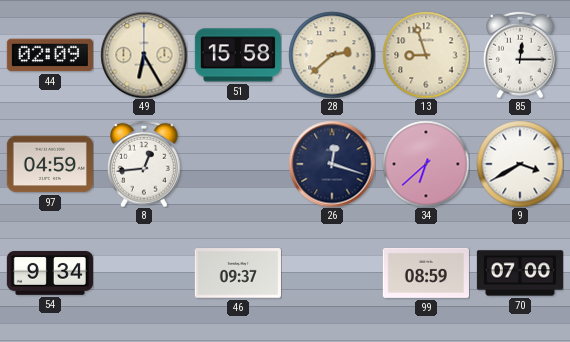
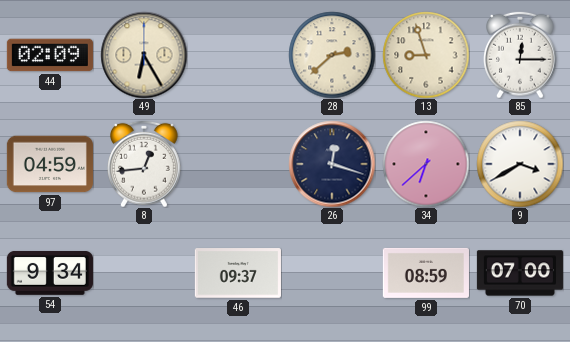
51: 15:58 -> none (238, 55)
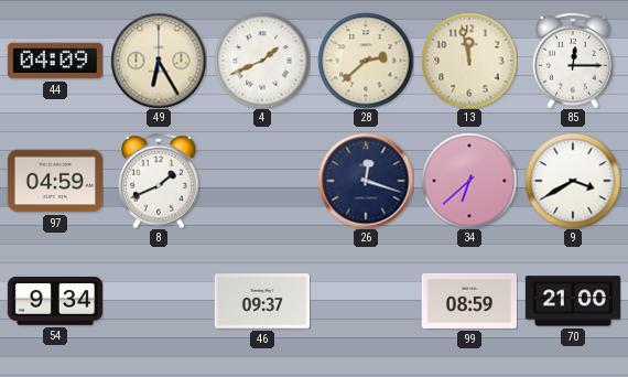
44: 02:09 -> 04:09 (55, 61)
4: none -> 1:41 (262, 61)
13: 8:57 -> 11:58 (469, 61)
8: 12:44 -> 1:41 (160, 181)
70: 07:00 -> 21:00 (573, 301)
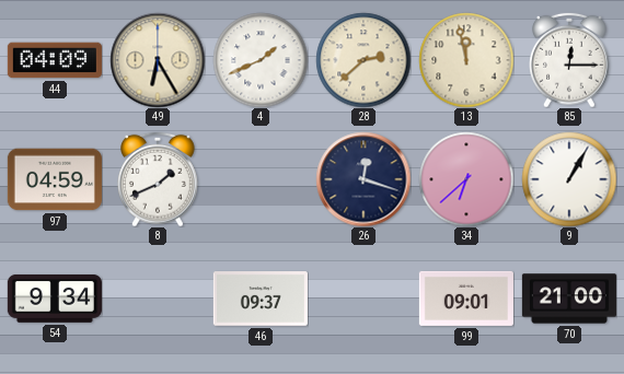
9: 3:40 -> 1:05 (569, 179)
99: 08:59 -> 09:01 (466, 299)
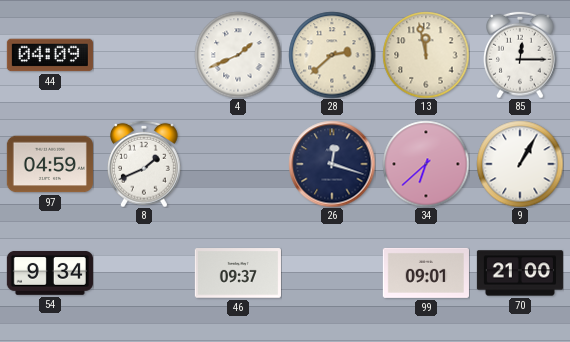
49: 6:25 -> none (158, 60)
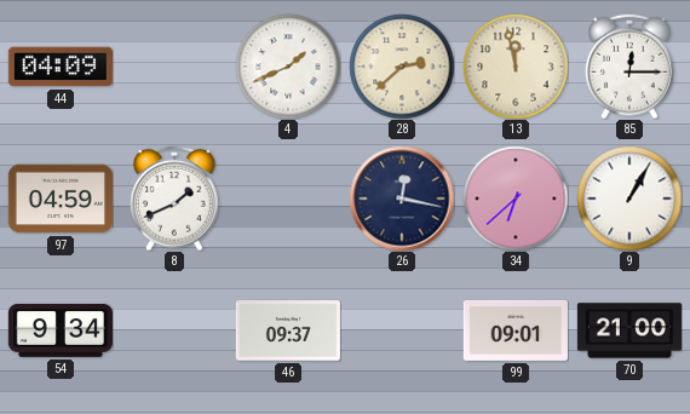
26: 12:18 -> 12:17 (402, 199)
